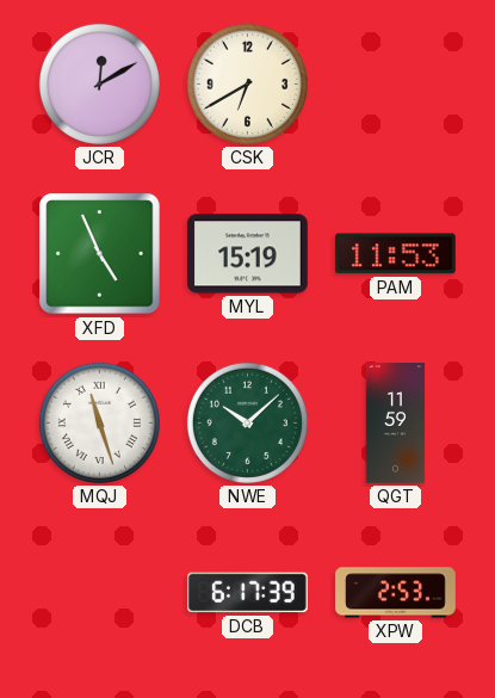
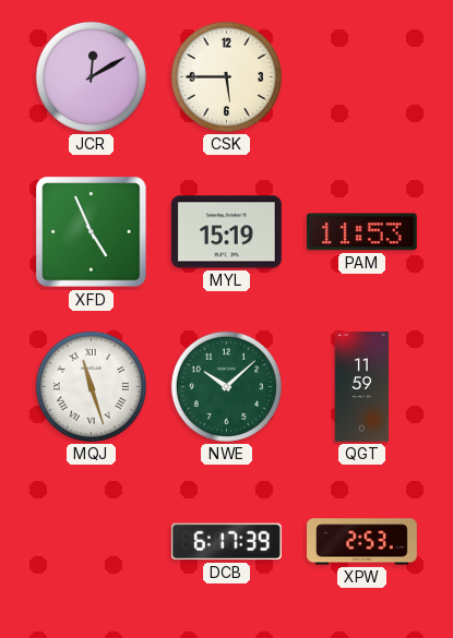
CSK: 6:40 -> 5:45 (226, 76)
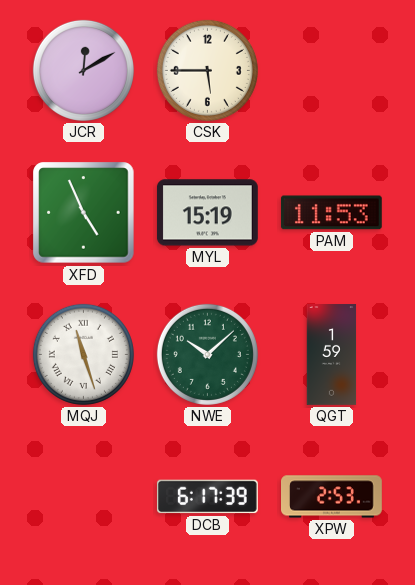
QGT: 11:59 -> 1:59 (332, 355)
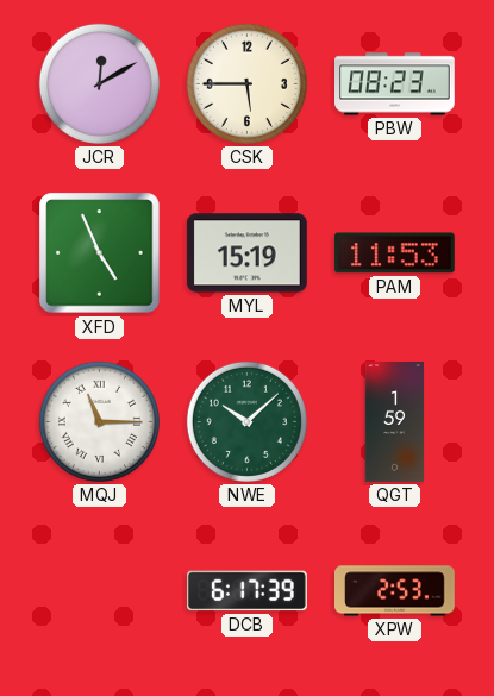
PBW: none -> 08:23 (395, 84)
MQJ: 11:27 -> 11:15 (99, 421)
